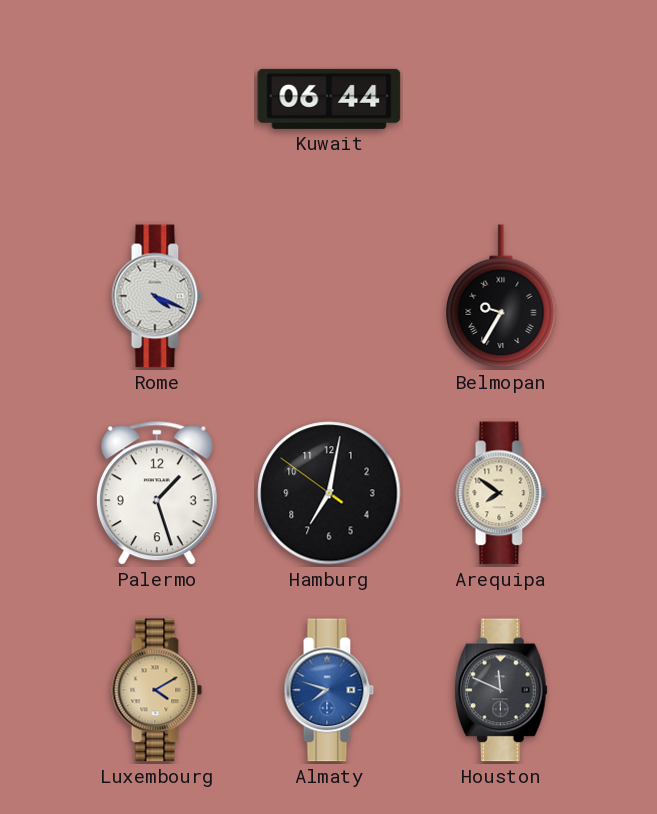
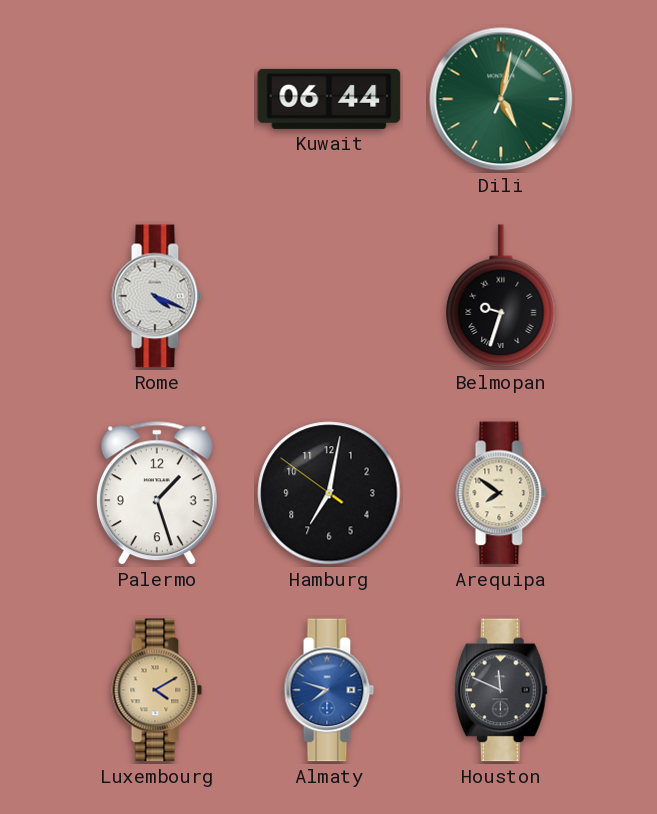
Dili: none -> 5:02 (501, 99)
Belmopan: 9:35 -> 9:33 (501, 297)
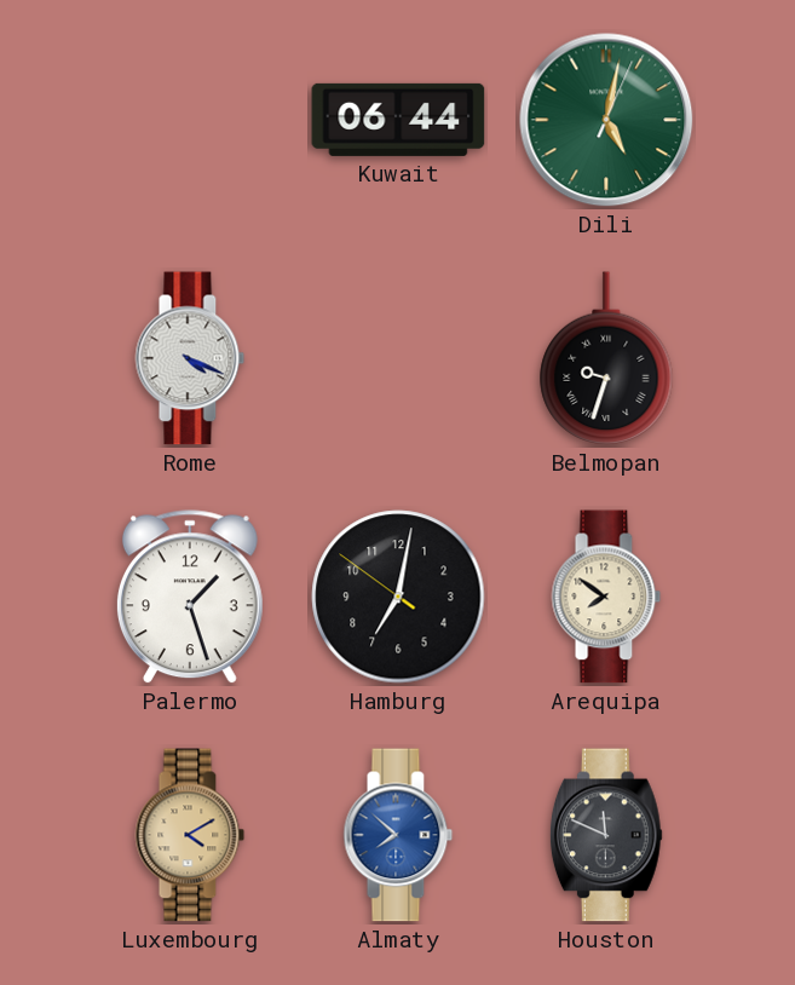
Almaty: 7:48 -> 7:52 (398, 835)
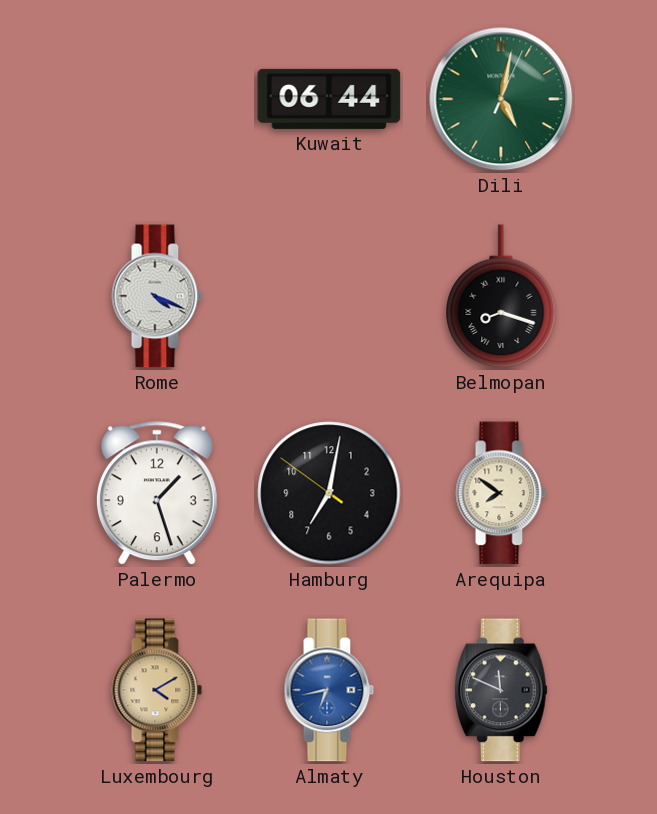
Belmopan: 9:33 -> 8:18 (501, 297)
Almaty: 7:52 -> 6:43 (329, 690)
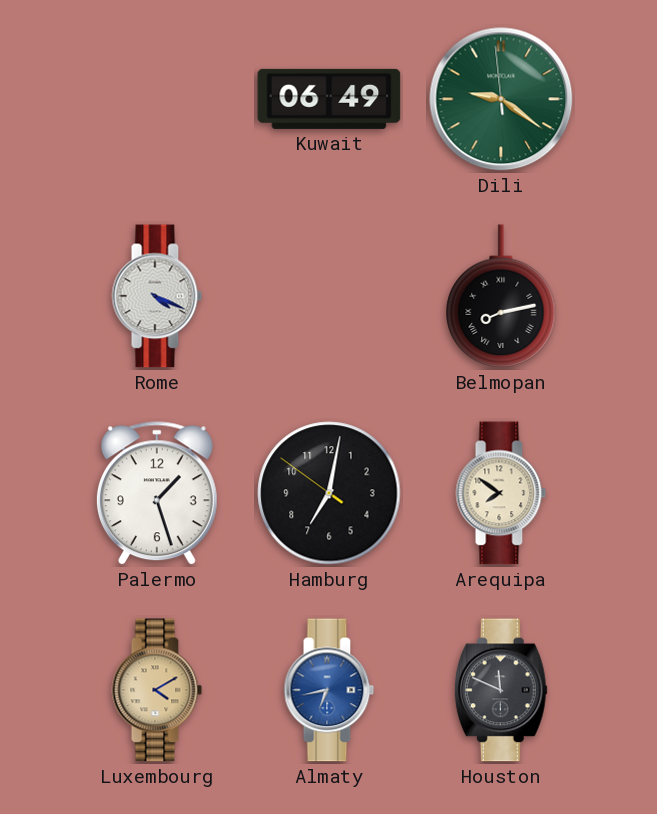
Kuwait: 06:44 -> 06:49 (329, 99)
Dili: 5:02 -> 9:20 (501, 99)
Belmopan: 8:18 -> 8:13 (501, 297)
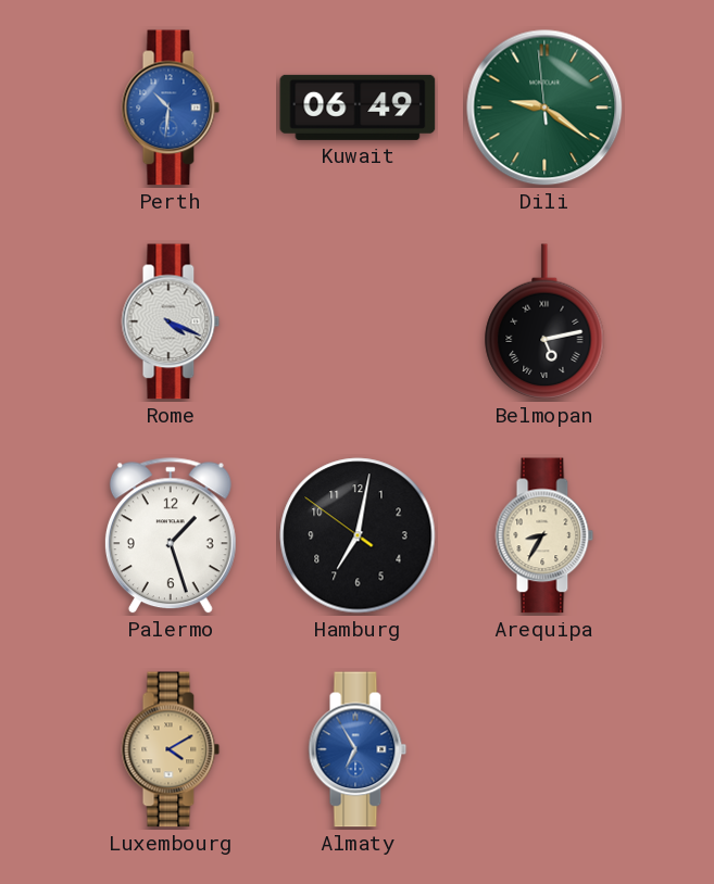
Perth: none -> 10:31 (171, 108)
Belmopan: 8:13 -> 5:13 (544, 323)
Arequipa: 7:51 -> 8:35 (544, 535)
Almaty: 6:43 -> 6:55 (358, 749)
Houston: 11:49 -> none (501, 690)
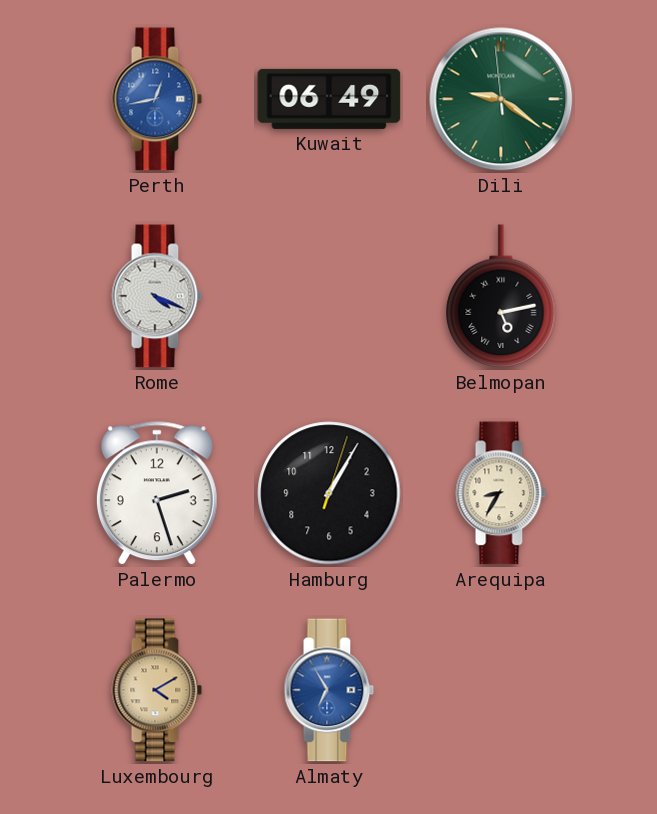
Perth: 10:31 -> 12:43 (157, 99)
Palermo: 1:27 -> 2:27 (157, 494)
Hamburg: 7:01 -> 1:05 (329, 493)
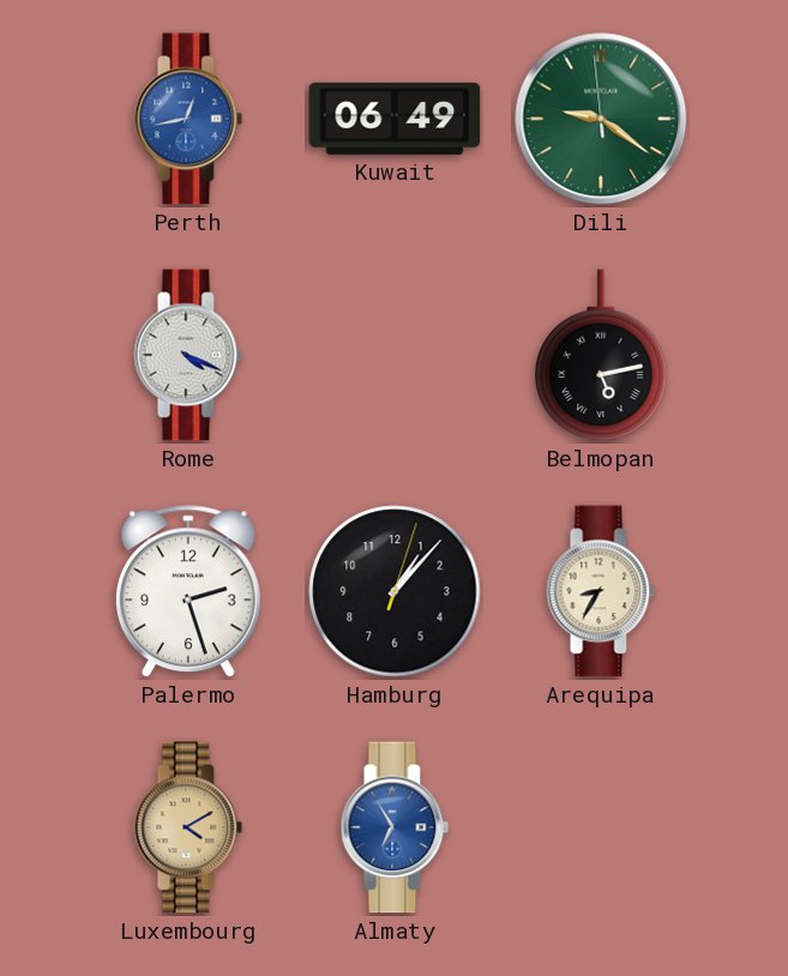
Hamburg: 1:05 -> 1:07 (395, 591)
